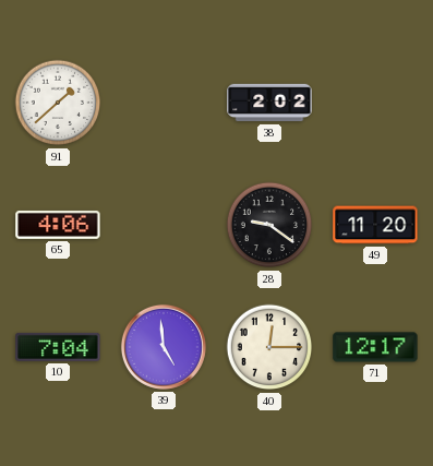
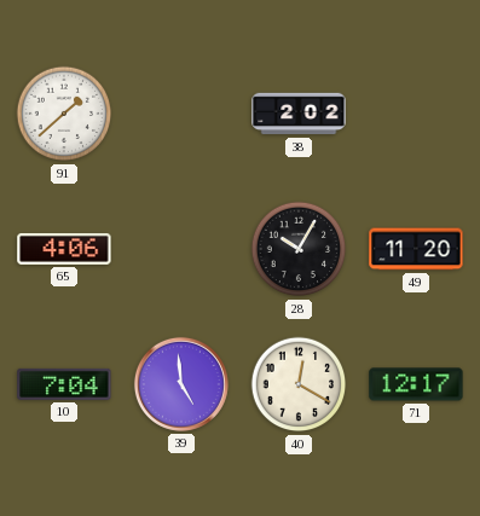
28: 9:21 -> 10:05 (299, 249)
40: 12:15 -> 12:20 (299, 384)
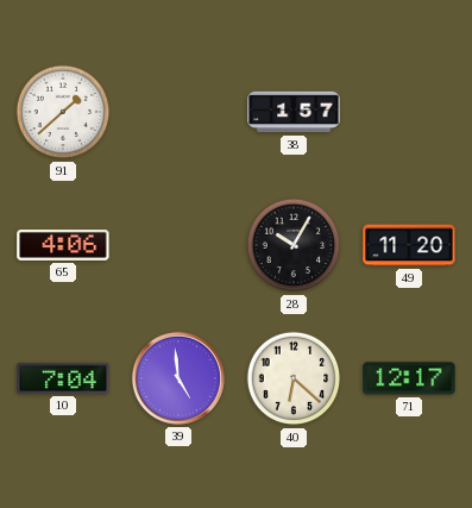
38: 2:02 -> 1:57 (294, 112)
40: 12:20 -> 6:22 (294, 378)
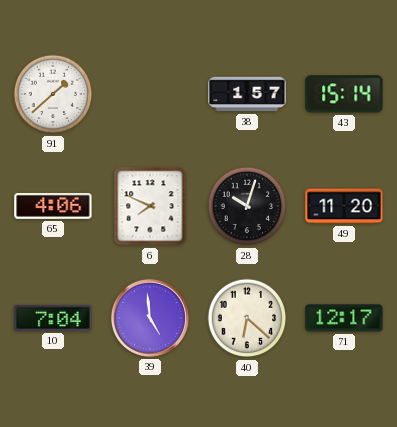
43: none -> 15:14 (344, 94)
6: none -> 7:49 (150, 206)
28: 10:05 -> 10:03 (247, 206)
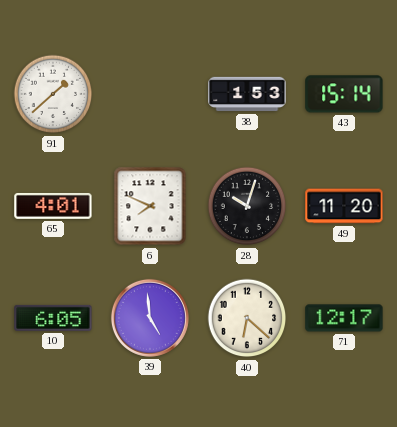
38: 1:57 -> 1:53 (247, 94)
65: 4:06 -> 4:01 (53, 206)
10: 7:04 -> 6:05 (53, 318)
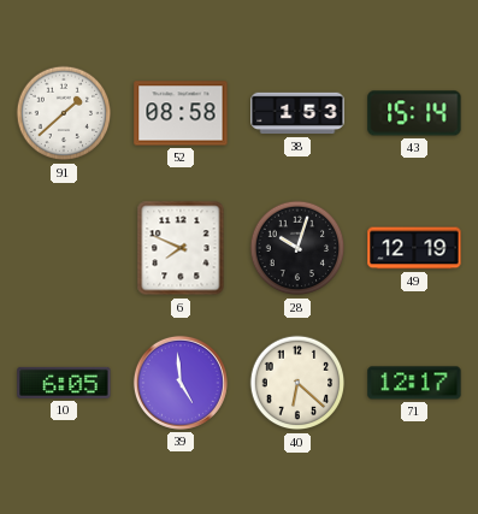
52: none -> 08:58 (181, 113)
65: 4:01 -> none (53, 206)
49: 11:20 -> 12:19 (414, 248)
